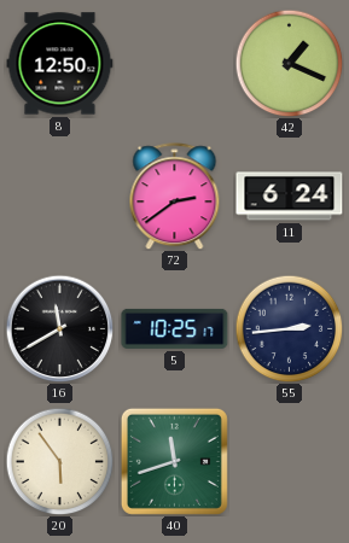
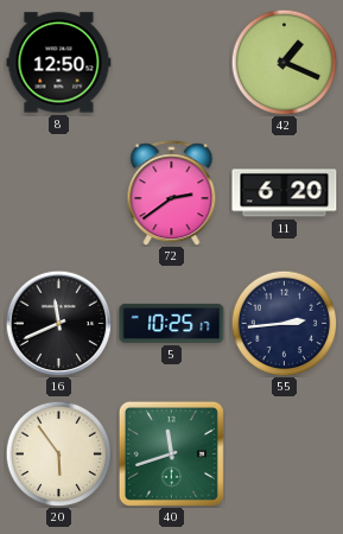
11: 6:24 -> 6:20 (285, 193)
16: 11:40 -> 11:41 (58, 323)
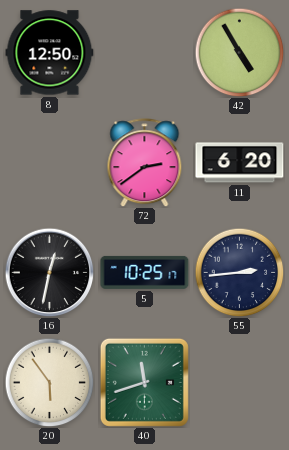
42: 1:19 -> 4:55 (239, 52)
16: 11:41 -> 12:32 (49, 272)
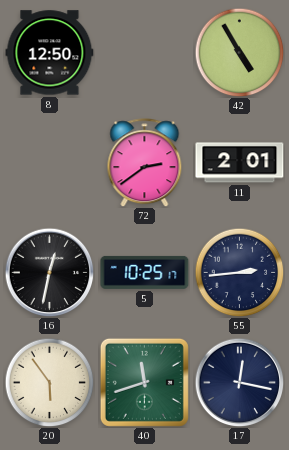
11: 6:20 -> 2:01 (240, 163)
17: none -> 12:17 (239, 382)
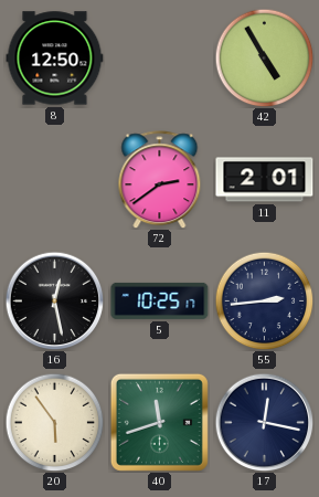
16: 12:32 -> 12:28 (54, 300)
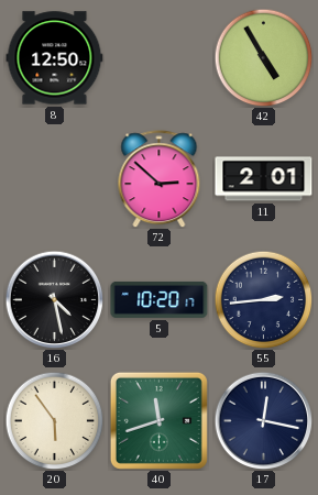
72: 2:39 -> 2:52 (160, 179)
16: 12:28 -> 4:28 (54, 299)
5: 10:25 -> 10:20 (160, 299)
